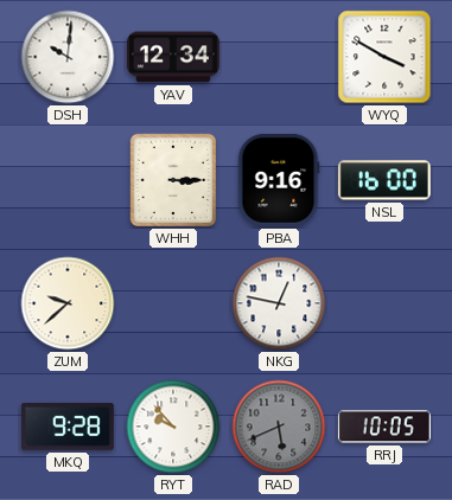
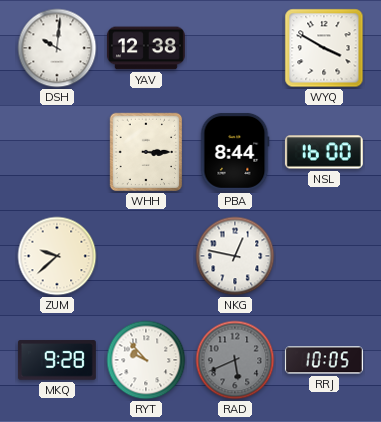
YAV: 12:34 -> 12:38 (146, 48)
PBA: 9:16 -> 8:44 (235, 152)
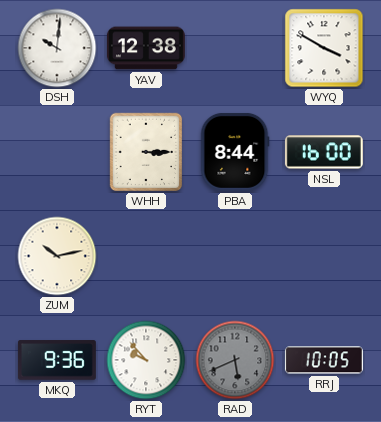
ZUM: 9:38 -> 10:13 (57, 256)
NKG: 12:47 -> none (235, 256)
MKQ: 9:28 -> 9:36 (57, 360)
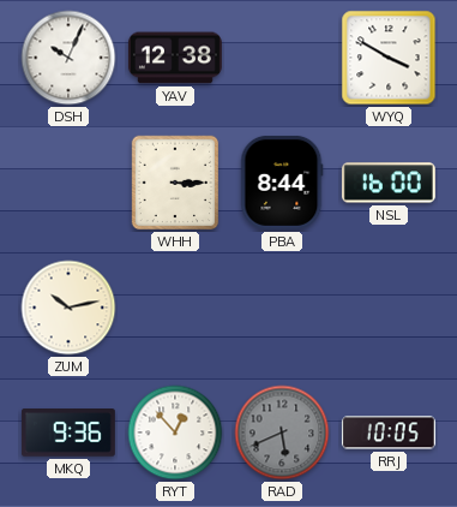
DSH: 10:01 -> 10:04 (68, 58)
RYT: 9:53 -> 12:53 (175, 433)
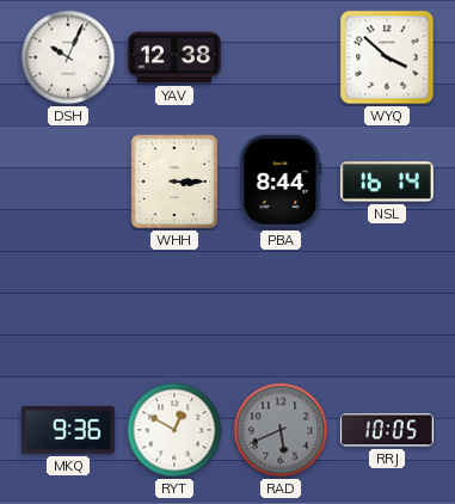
WYQ: 3:50 -> 3:52 (387, 57)
NSL: 16:00 -> 16:14 (387, 182)
ZUM: 10:13 -> none (68, 308)
RYT: 12:53 -> 12:50 (174, 430)
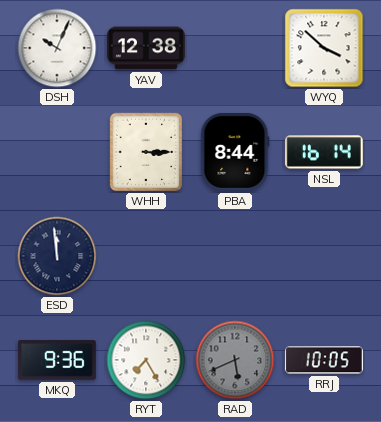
ESD: none -> 11:59 (57, 256)
RYT: 12:50 -> 7:25 (146, 360)
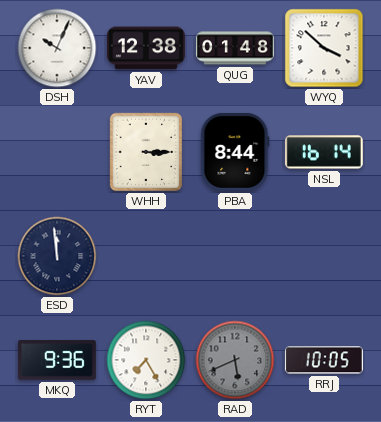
QUG: none -> 01:48 (235, 48)
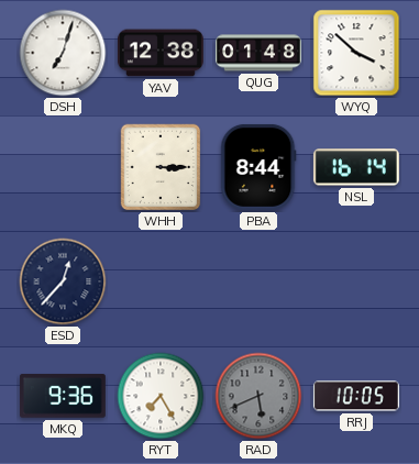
DSH: 10:04 -> 7:03 (63, 53)
ESD: 11:59 -> 12:37 (63, 281)
